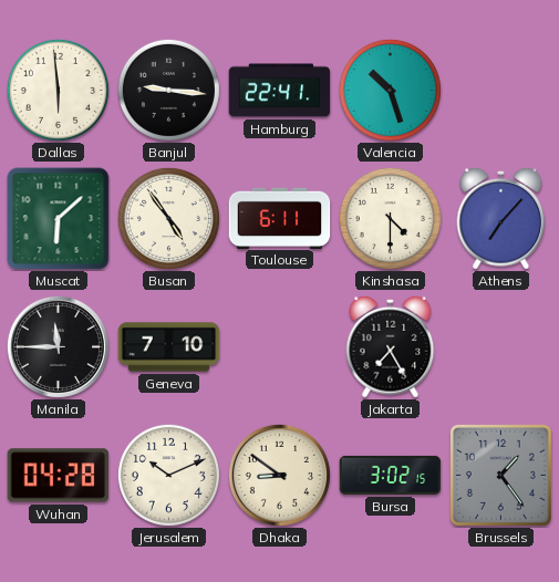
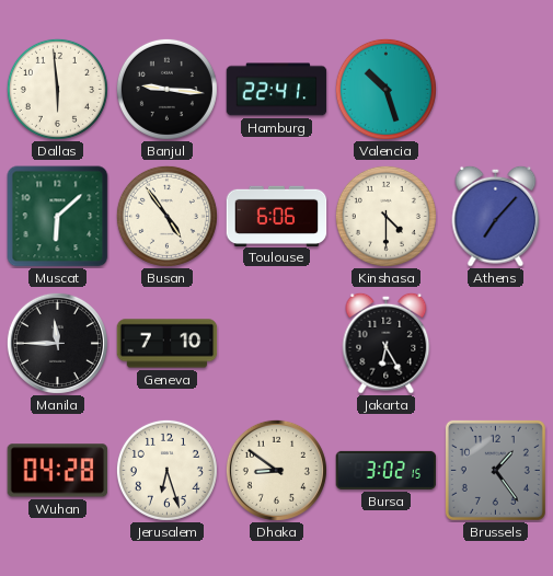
Toulouse: 6:11 -> 6:06 (277, 216)
Jakarta: 7:25 -> 6:25 (387, 343)
Jerusalem: 10:11 -> 6:27 (166, 470)
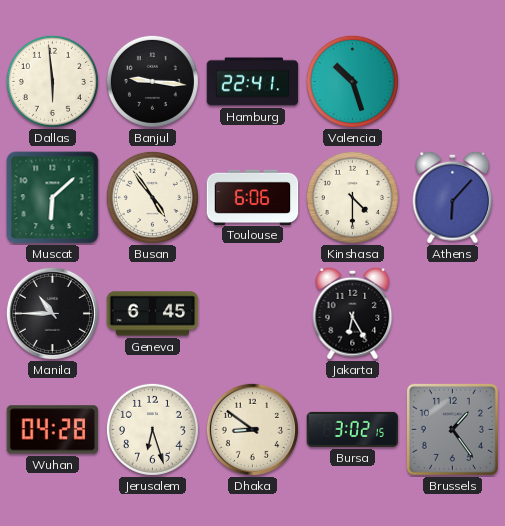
Athens: 7:07 -> 6:07 (453, 197)
Manila: 11:45 -> 10:45 (52, 313)
Geneva: 7:10 -> 6:45 (153, 314)
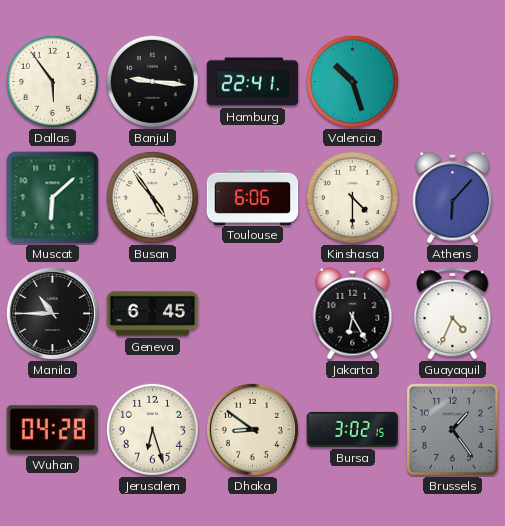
Dallas: 5:59 -> 5:54 (52, 81)
Guayaquil: none -> 4:34 (453, 314)
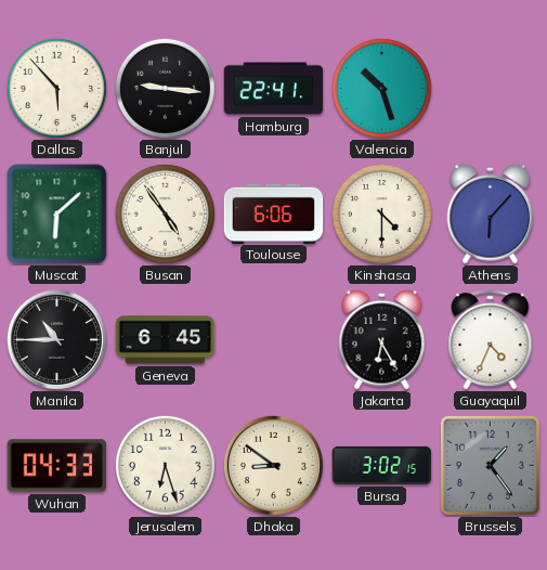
Dallas: 5:54 -> 5:53 (56, 88)
Wuhan: 04:28 -> 04:33 (57, 466)
